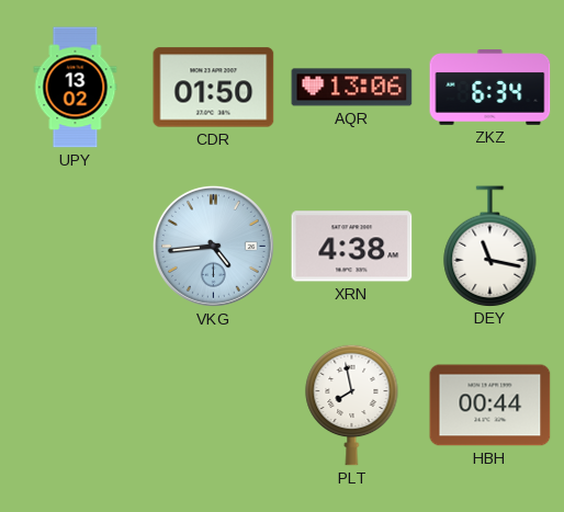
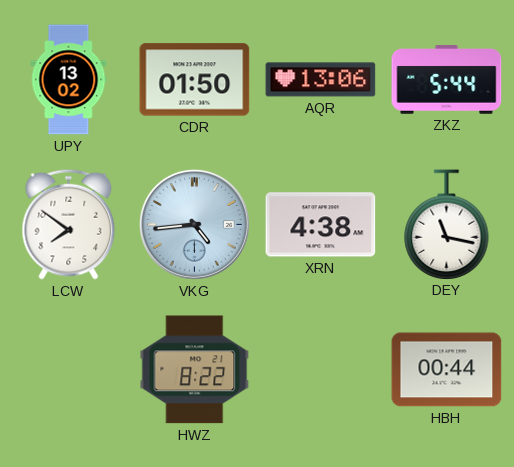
ZKZ: 6:34 -> 5:44 (447, 80)
LCW: none -> 7:51 (69, 224)
HWZ: none -> 8:22 (195, 370)
PLT: 7:58 -> none (352, 405)
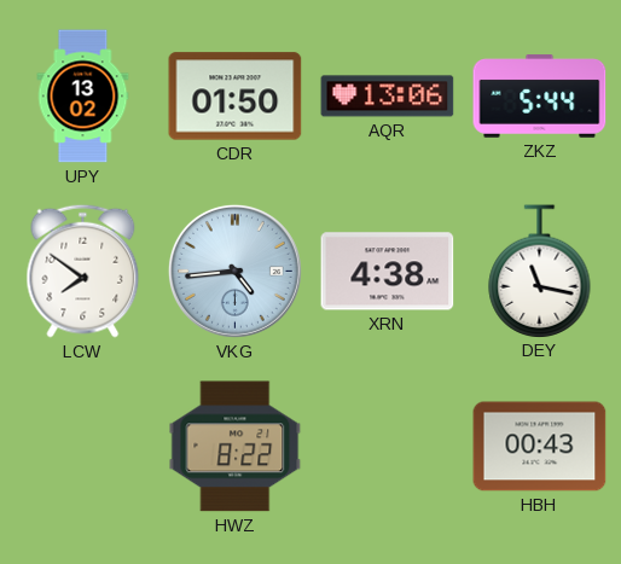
HBH: 00:44 -> 00:43 (540, 447)
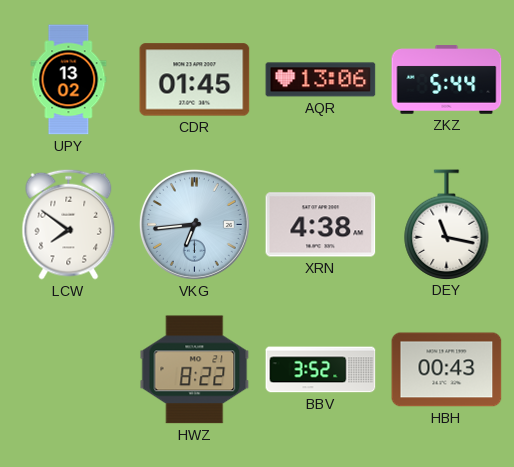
CDR: 01:50 -> 01:45 (195, 80)
VKG: 4:44 -> 6:44 (194, 224)
BBV: none -> 3:52 (321, 370)
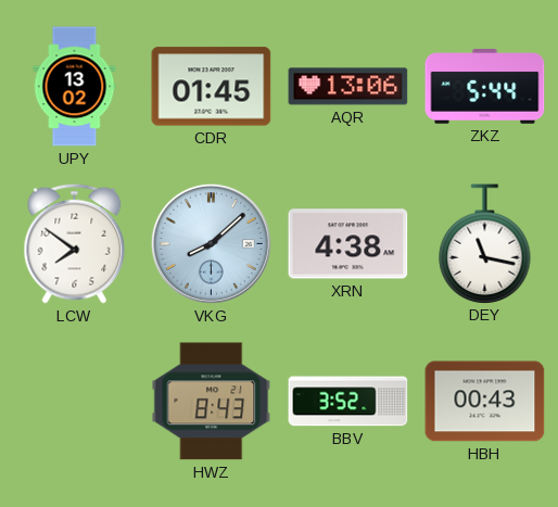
VKG: 6:44 -> 8:08 (211, 243)
HWZ: 8:22 -> 8:43 (212, 402)
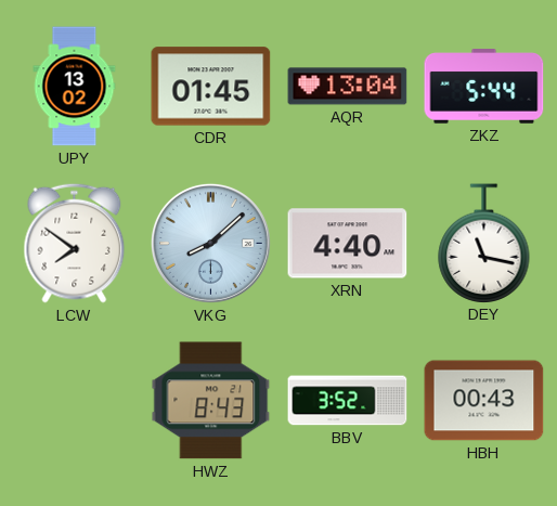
AQR: 13:06 -> 13:04 (348, 87)
XRN: 4:38 -> 4:40 (348, 244)
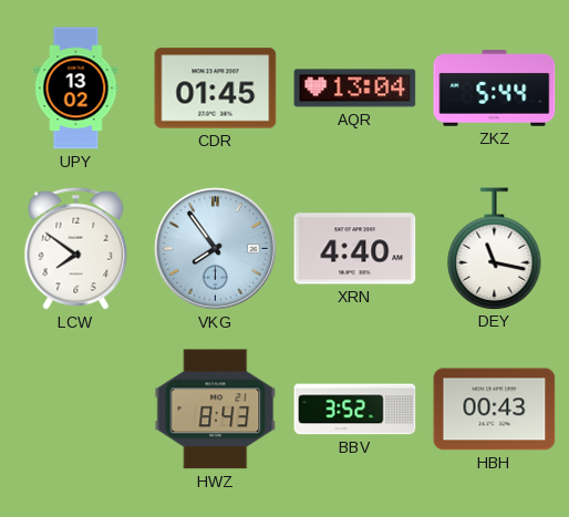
VKG: 8:08 -> 7:54 (215, 248)
